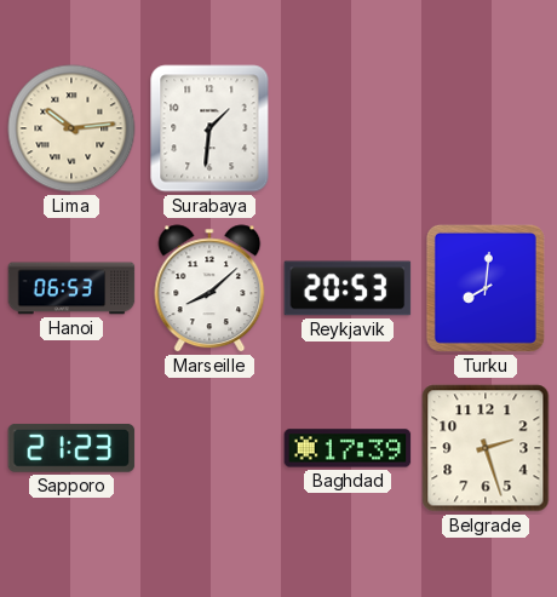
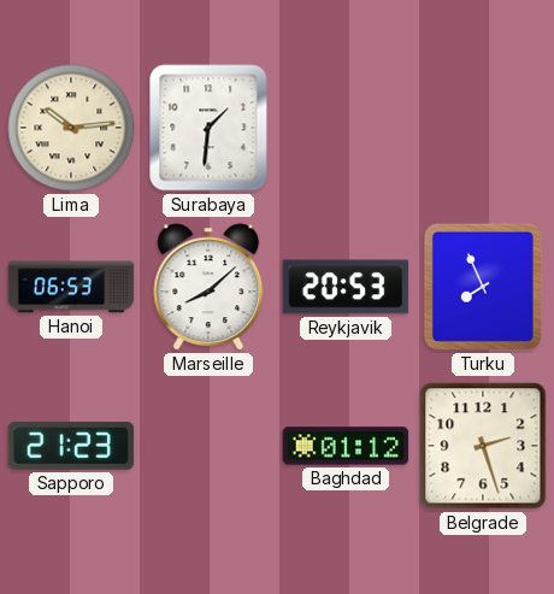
Turku: 8:01 -> 7:56 (483, 287)
Baghdad: 17:39 -> 01:12 (346, 446)
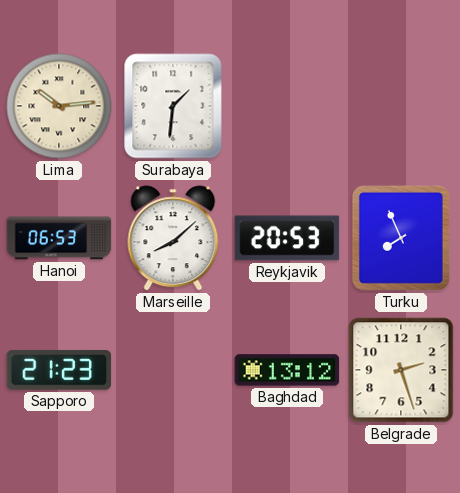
Baghdad: 01:12 -> 13:12 (287, 370)
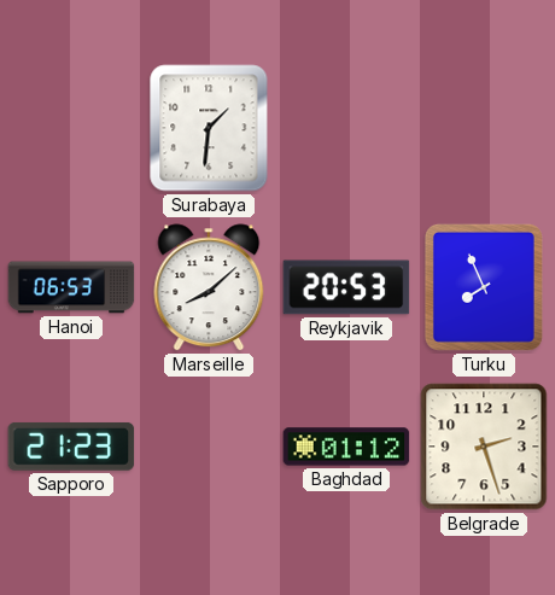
Lima: 10:14 -> none (59, 106)
Baghdad: 13:12 -> 01:12 (346, 447)
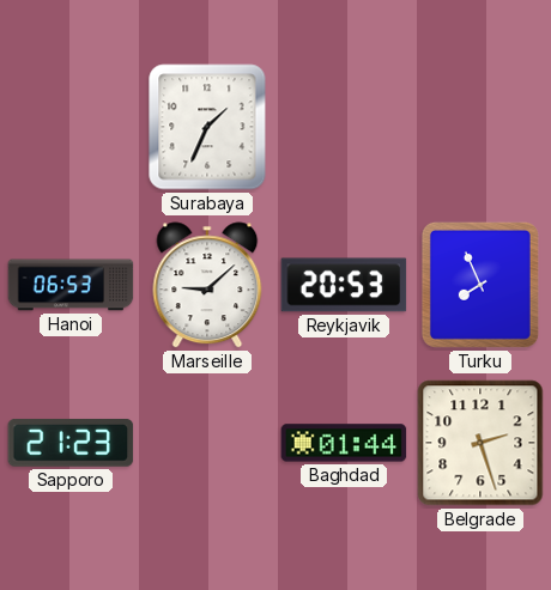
Surabaya: 1:31 -> 1:34 (207, 127)
Marseille: 8:08 -> 9:08 (207, 285)
Baghdad: 01:12 -> 01:44 (344, 443)
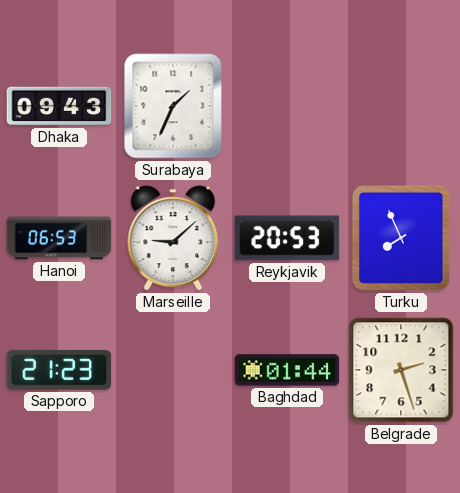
Dhaka: none -> 09:43 (59, 106)
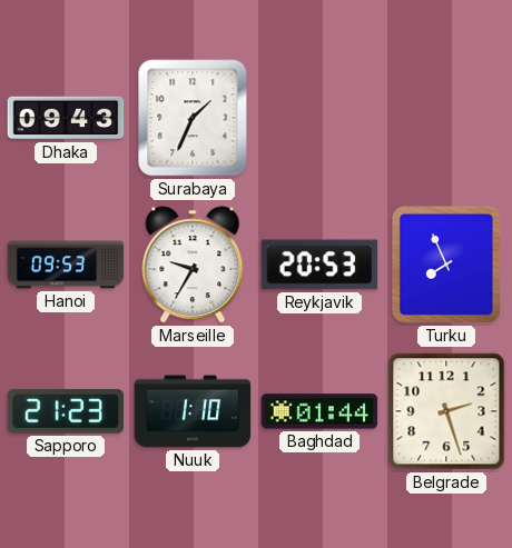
Hanoi: 06:53 -> 09:53 (66, 265)
Marseille: 9:08 -> 9:35 (193, 265)
Nuuk: none -> 1:10 (193, 411)
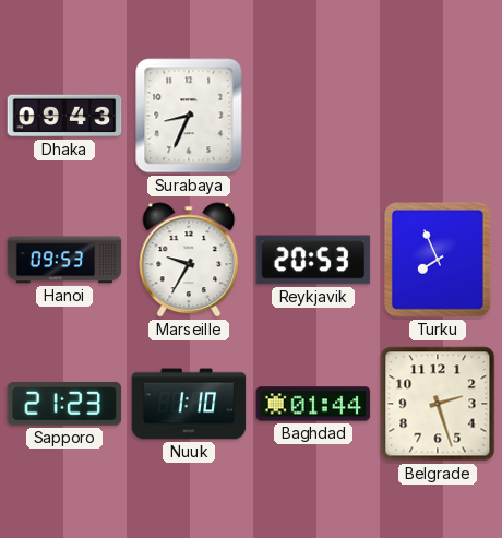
Surabaya: 1:34 -> 8:34 (189, 116)
